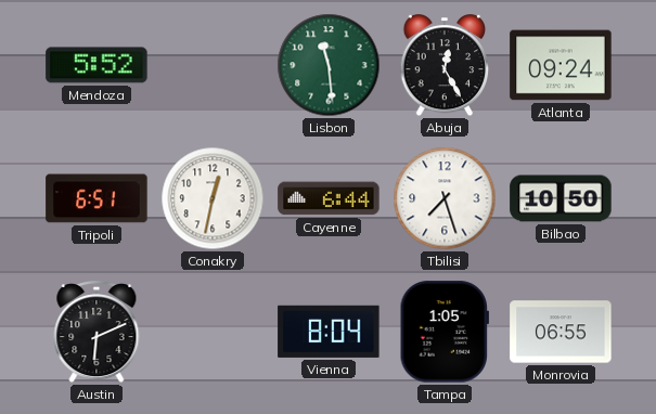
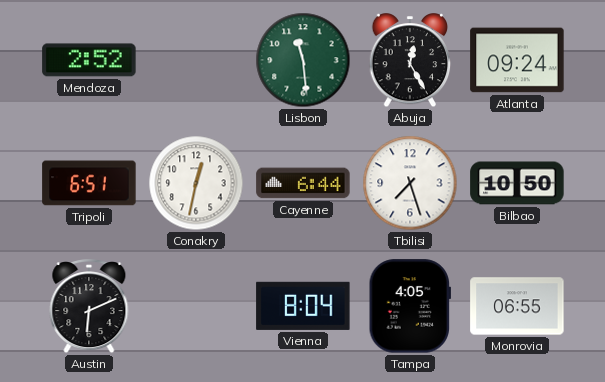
Mendoza: 5:52 -> 2:52 (89, 60)
Tampa: 1:05 -> 4:05 (409, 306)
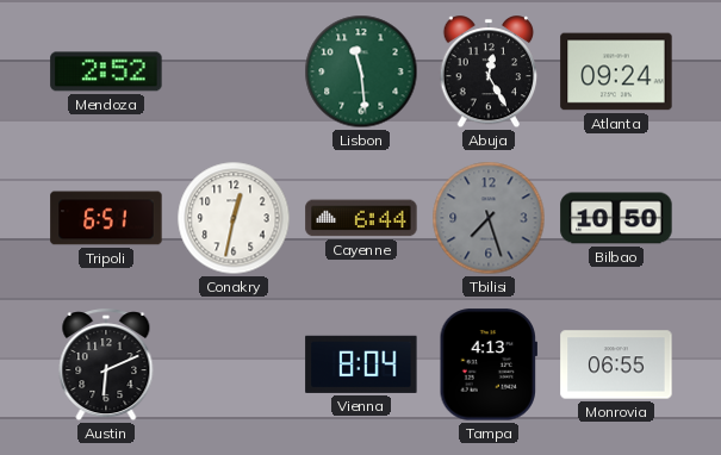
Tbilisi dial: white -> grey (489, 218)
Tampa: 4:05 -> 4:13 (487, 364)
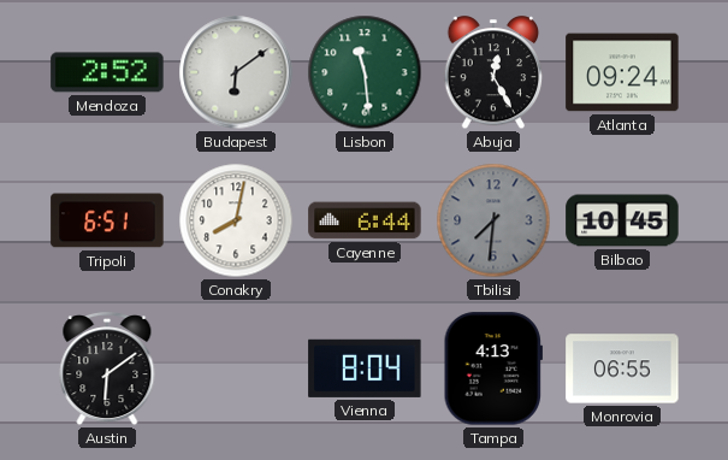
Budapest: none -> 6:09 (236, 72)
Conakry: 12:32 -> 8:02 (236, 220)
Tbilisi: 7:27 -> 7:31 (493, 220)
Bilbao: 10:50 -> 10:45 (622, 220)
Austin: 6:11 -> 6:09 (107, 370)
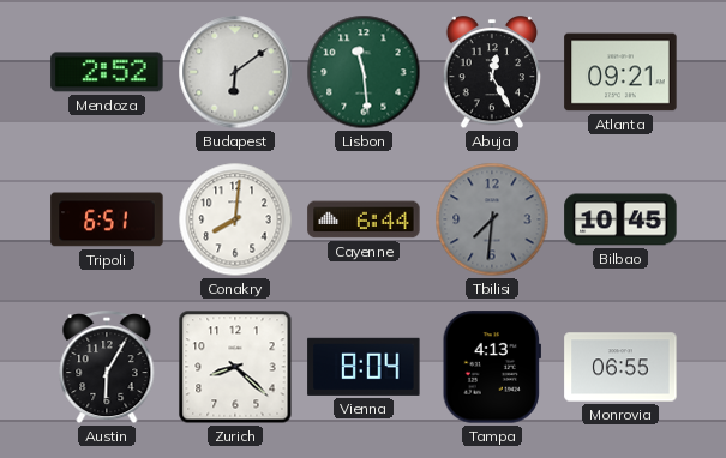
Atlanta: 09:24 -> 09:21 (620, 72)
Conakry: 8:02 -> 8:01 (235, 219)
Austin: 6:09 -> 6:05 (107, 368)
Zurich: none -> 8:22 (235, 367)
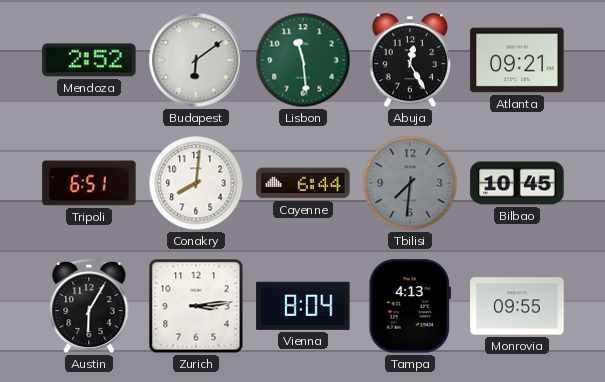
Zurich: 8:22 -> 3:14 (196, 306)
Monrovia: 06:55 -> 09:55 (517, 306)
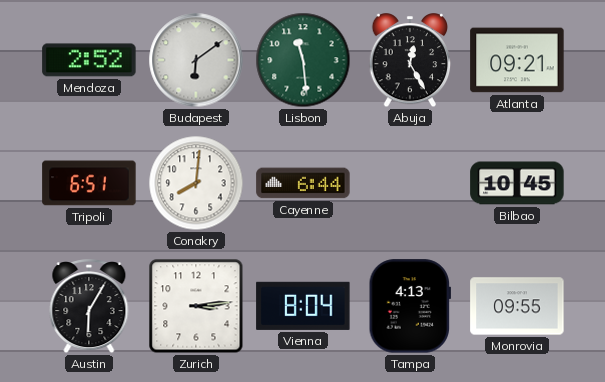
Tbilisi: 7:31 -> none (410, 183)
